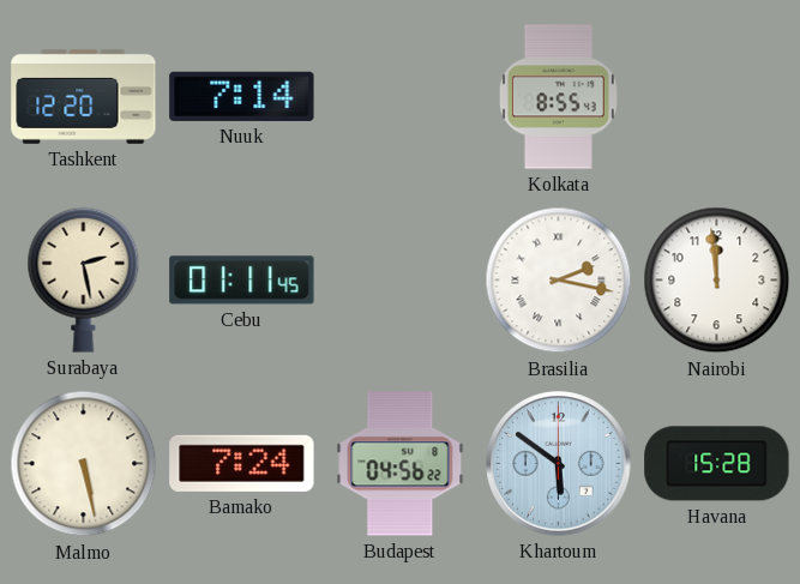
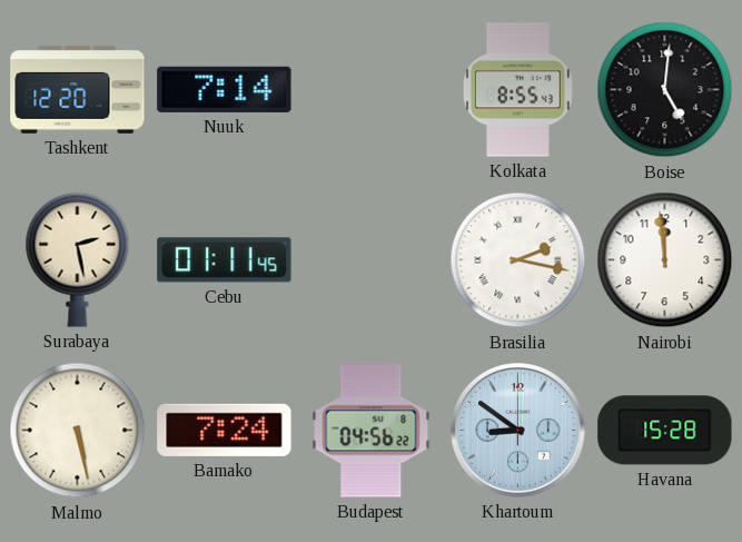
Boise: none -> 5:01 (665, 90)
Khartoum: 5:51 -> 8:51 (518, 431)
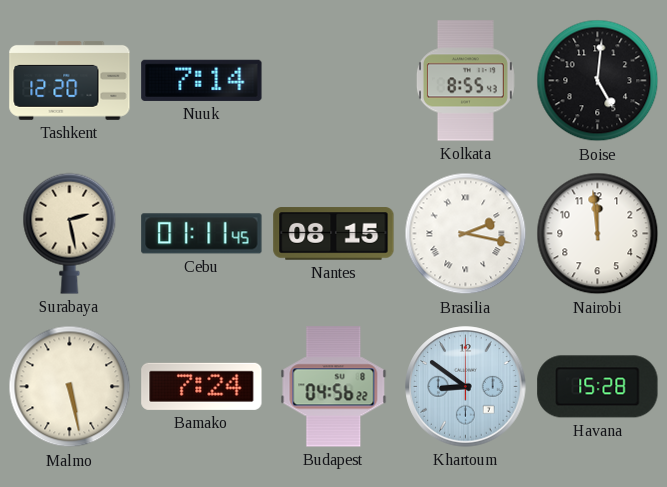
Nantes: none -> 08:15 (334, 234)
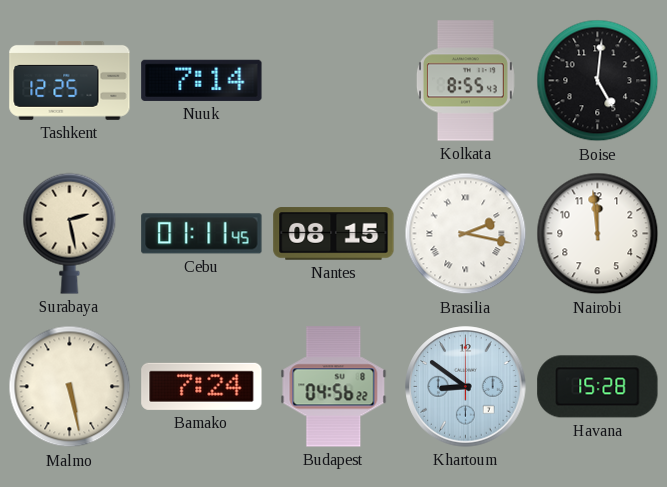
Tashkent: 12:20 -> 12:25 (70, 80)
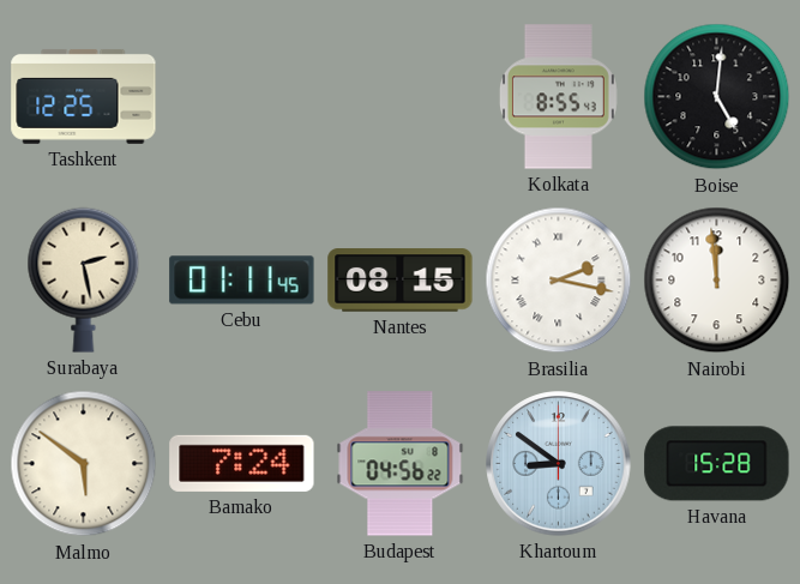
Nuuk: 7:14 -> none (202, 80)
Malmo: 5:28 -> 5:51 (84, 464)
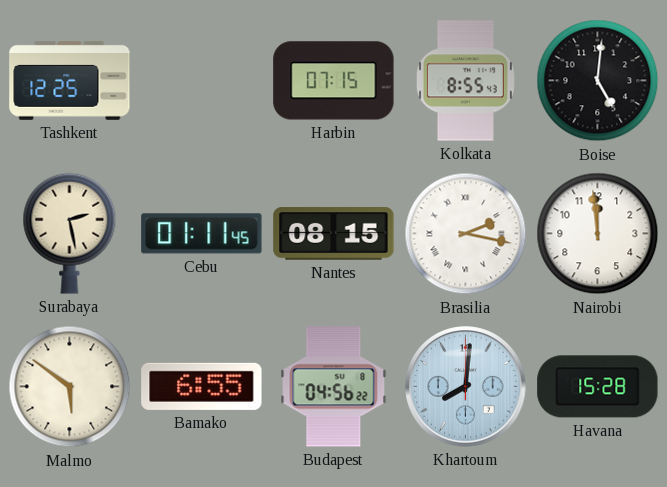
Harbin: none -> 07:15 (334, 81)
Bamako: 7:24 -> 6:55 (202, 386)
Khartoum: 8:51 -> 8:01 (466, 387)
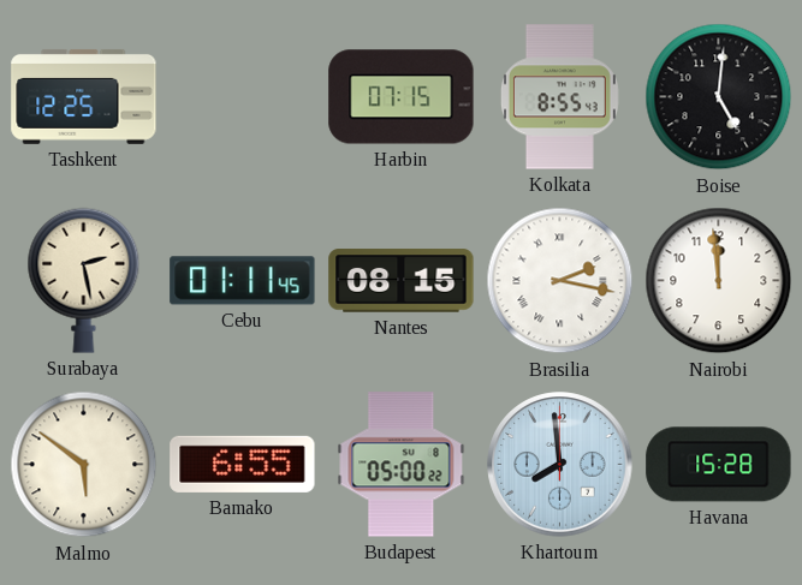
Budapest: 04:56 -> 05:00 (402, 465)
Khartoum: 8:01 -> 7:59 (560, 465)
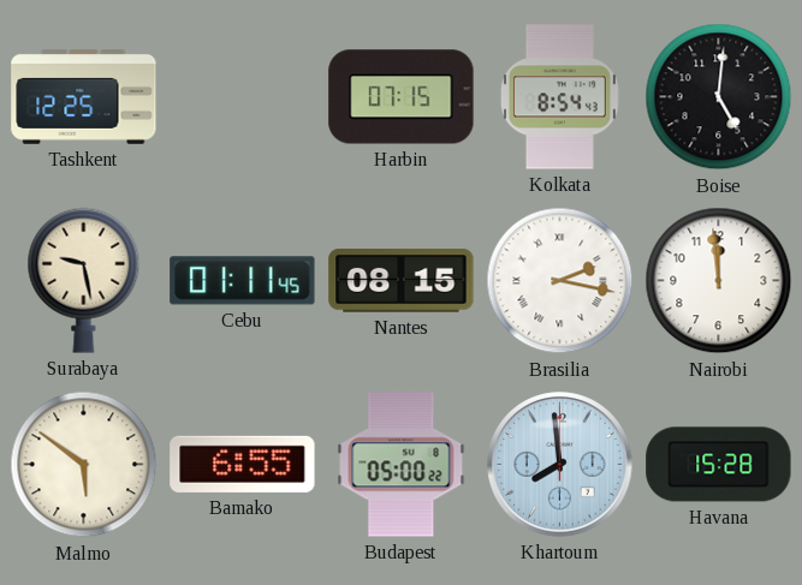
Kolkata: 8:55 -> 8:54 (559, 97)
Surabaya: 2:28 -> 9:28 (84, 280)
